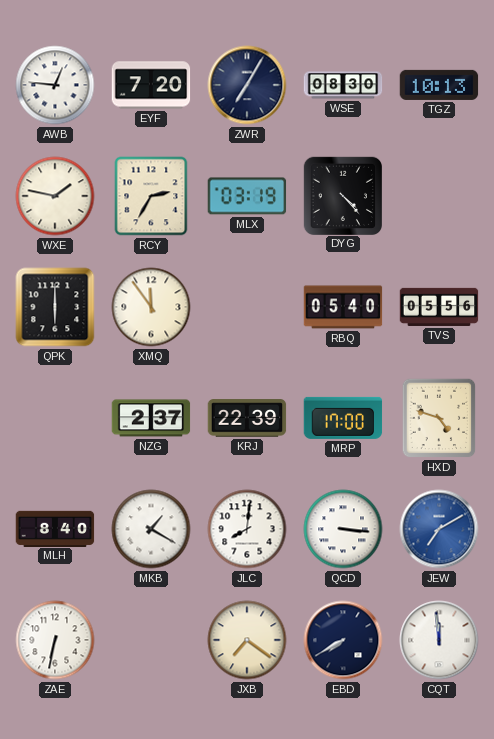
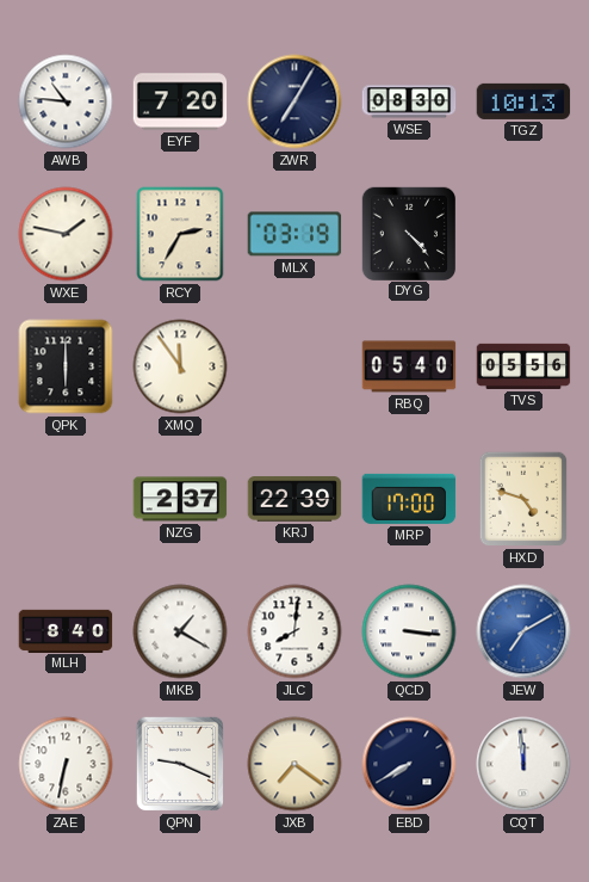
AWB: 12:46 -> 10:46 (66, 101)
QPN: none -> 9:19 (179, 764)
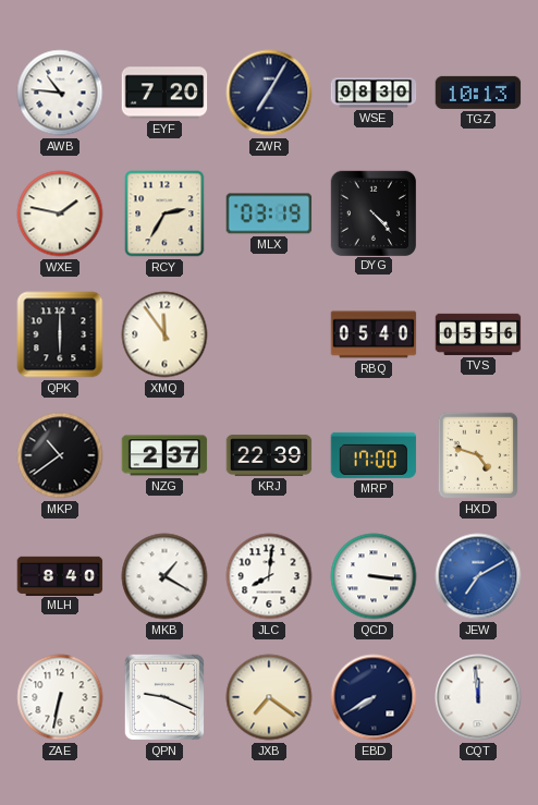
MKP: none -> 10:39 (60, 455)
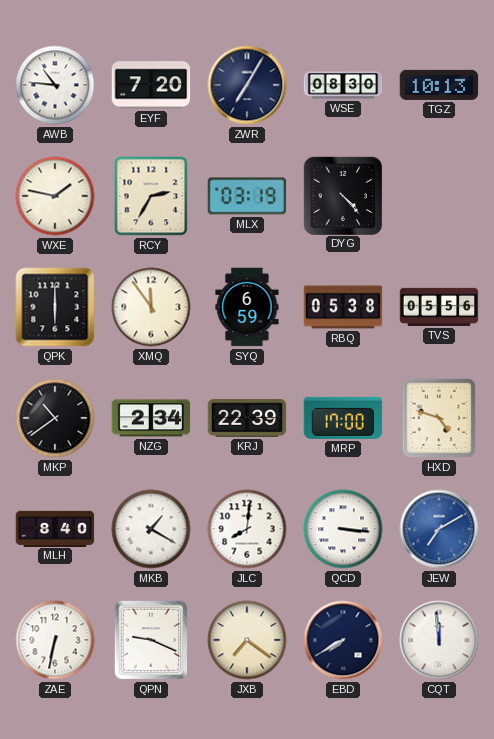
SYQ: none -> 6:59 (247, 307)
RBQ: 05:40 -> 05:38 (343, 307)
NZG: 2:37 -> 2:34 (151, 418)
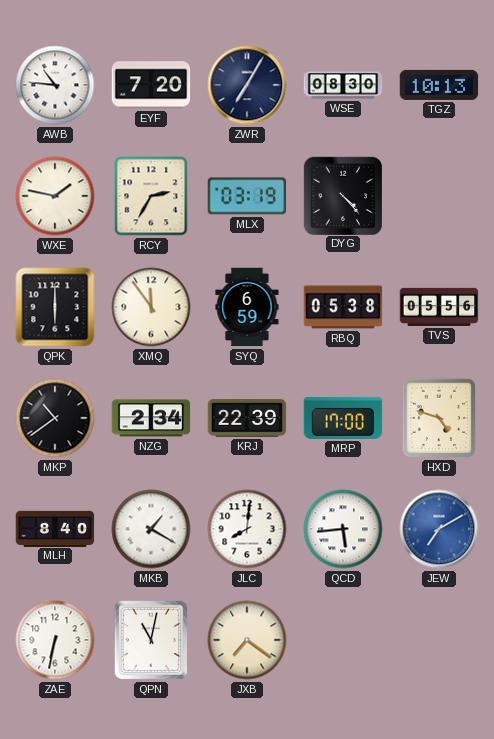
QCD: 3:16 -> 5:44 (343, 529)
QPN: 9:19 -> 11:02 (150, 640)
EBD: 7:40 -> none (343, 640)
CQT: 11:59 -> none (439, 640)
